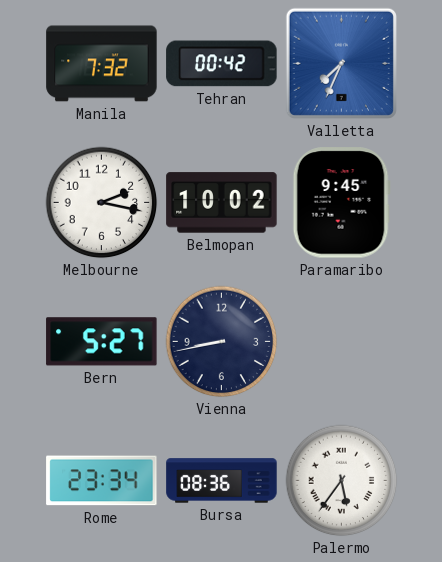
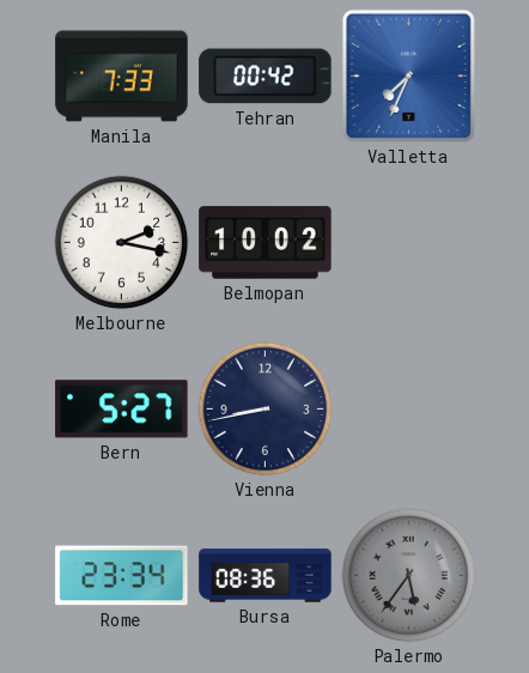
Manila: 7:32 -> 7:33 (122, 77)
Paramaribo: 9:45 -> none (341, 203)
Palermo dial: white -> grey (409, 576)
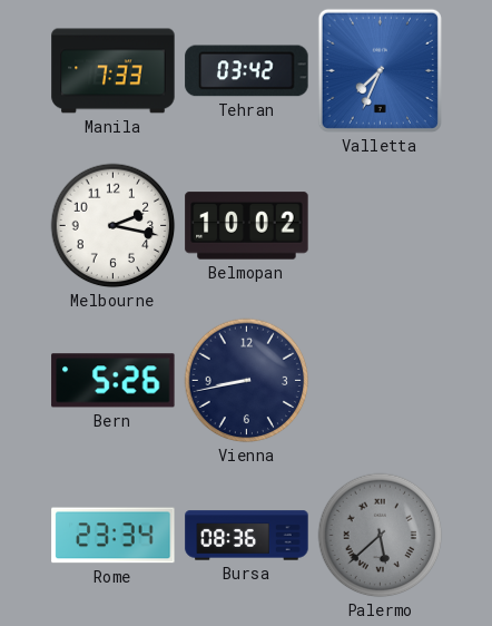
Tehran: 00:42 -> 03:42 (247, 71)
Bern: 5:27 -> 5:26 (114, 381)
Palermo: 5:36 -> 5:38 (381, 536)
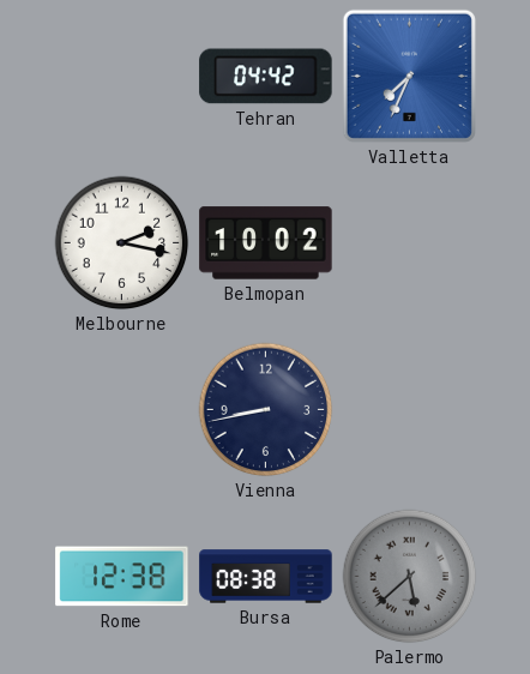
Manila: 7:33 -> none (114, 71)
Tehran: 03:42 -> 04:42 (266, 77)
Bern: 5:26 -> none (114, 381)
Rome: 23:34 -> 12:38 (122, 577)
Bursa: 08:36 -> 08:38 (266, 577)
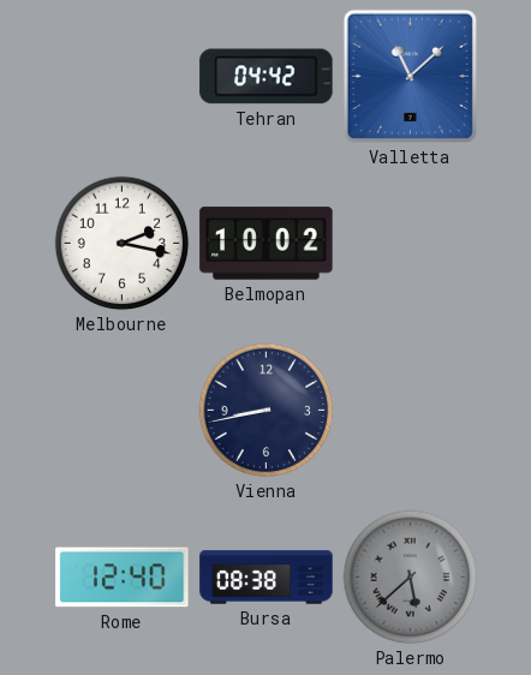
Valletta: 7:34 -> 11:08 (410, 76)
Rome: 12:38 -> 12:40 (123, 578)
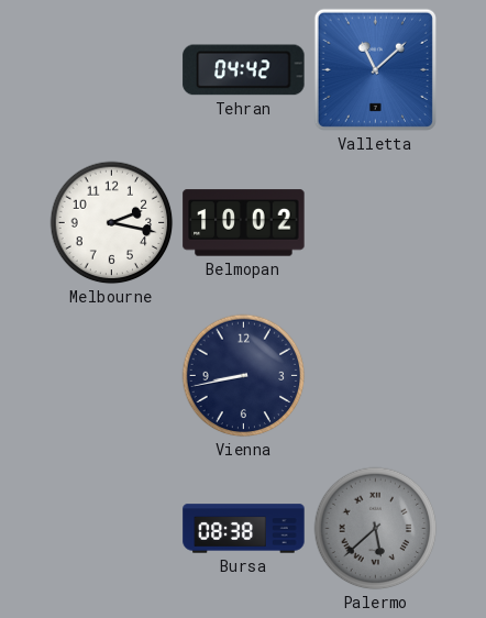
Rome: 12:40 -> none (123, 578)
